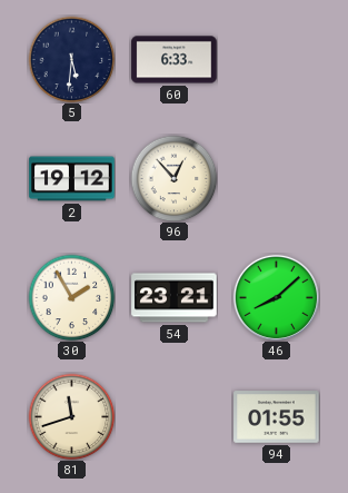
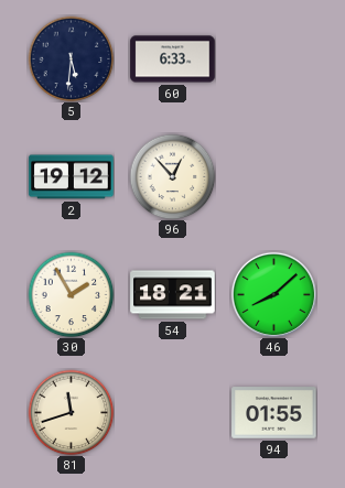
54: 23:21 -> 18:21 (173, 295)
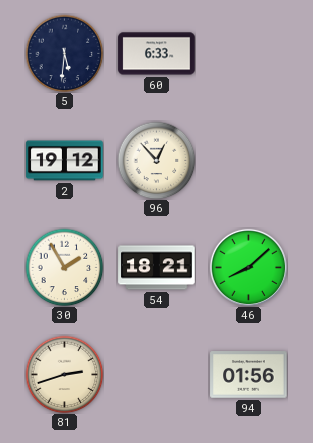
81: 11:42 -> 2:42 (64, 374)
94: 01:55 -> 01:56 (249, 375)
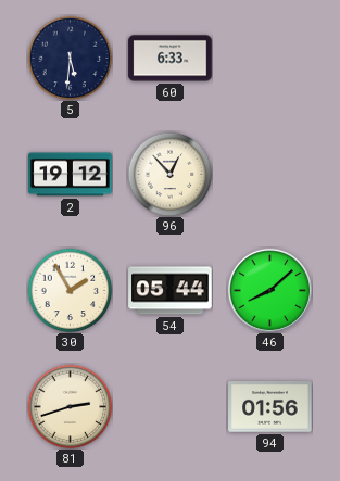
54: 18:21 -> 05:44 (171, 291)
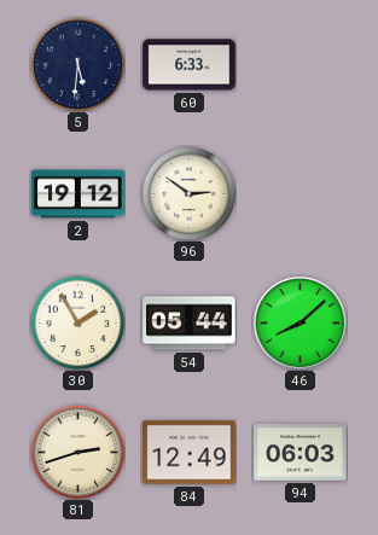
96: 12:53 -> 2:51 (188, 193)
84: none -> 12:49 (190, 453)
94: 01:56 -> 06:03 (301, 453)
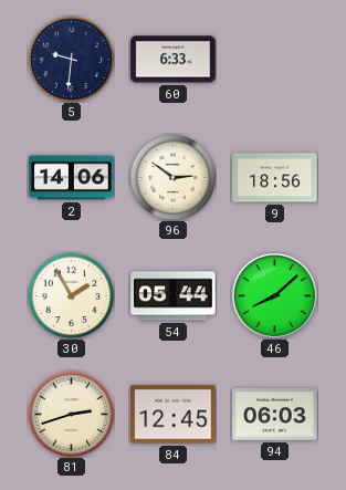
5: 5:31 -> 9:31 (71, 59)
2: 19:12 -> 14:06 (72, 178)
9: none -> 18:56 (275, 178)
84: 12:49 -> 12:45 (174, 415)
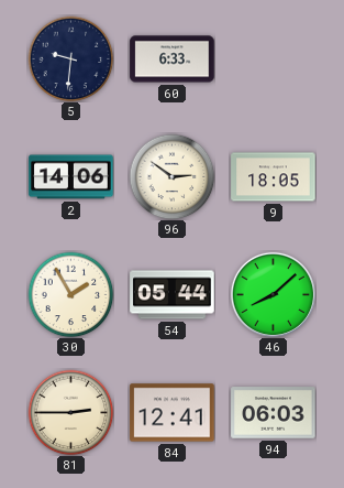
9: 18:56 -> 18:05 (274, 177)
81: 2:42 -> 2:45 (70, 412)
84: 12:45 -> 12:41 (173, 413)
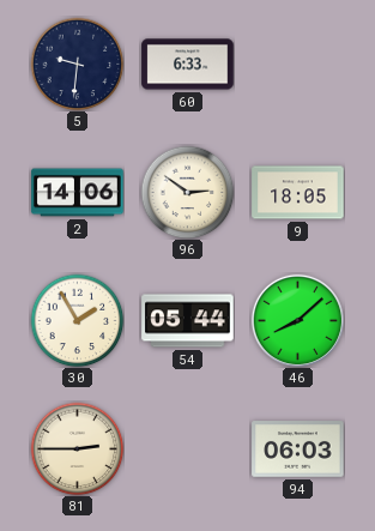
84: 12:41 -> none (173, 413)
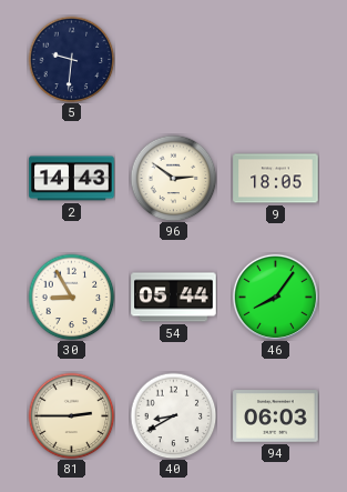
60: 6:33 -> none (188, 65)
2: 14:06 -> 14:43 (72, 179)
30: 1:55 -> 8:55 (71, 297)
46: 8:08 -> 8:06 (275, 297)
40: none -> 8:40 (173, 415)
